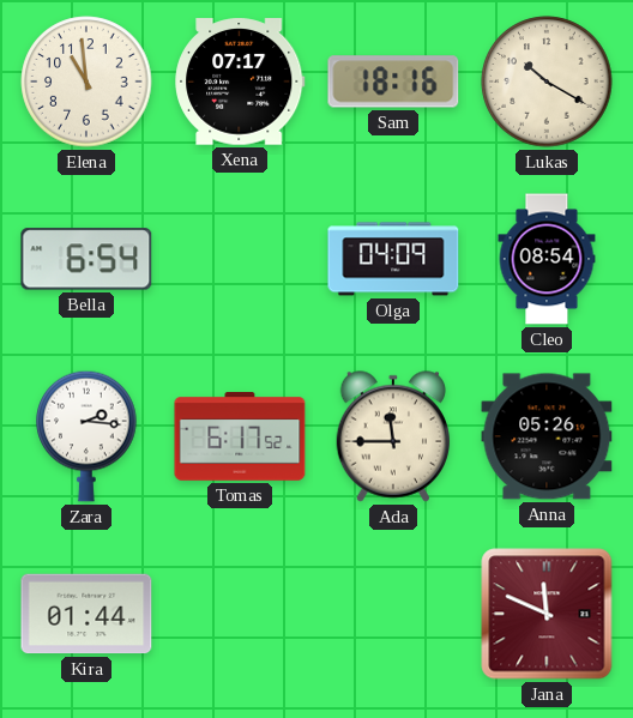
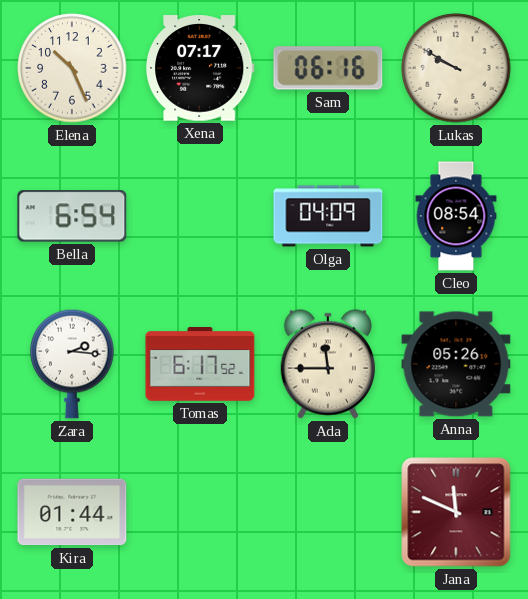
Elena: 10:59 -> 10:26 (72, 68)
Sam: 18:16 -> 06:16 (328, 68)
Lukas: 10:20 -> 9:50 (456, 68)
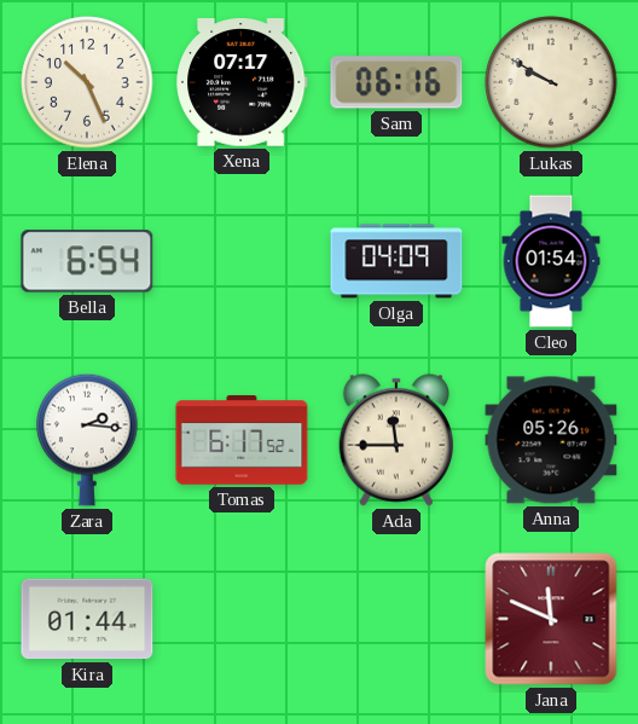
Cleo: 08:54 -> 01:54 (551, 261)
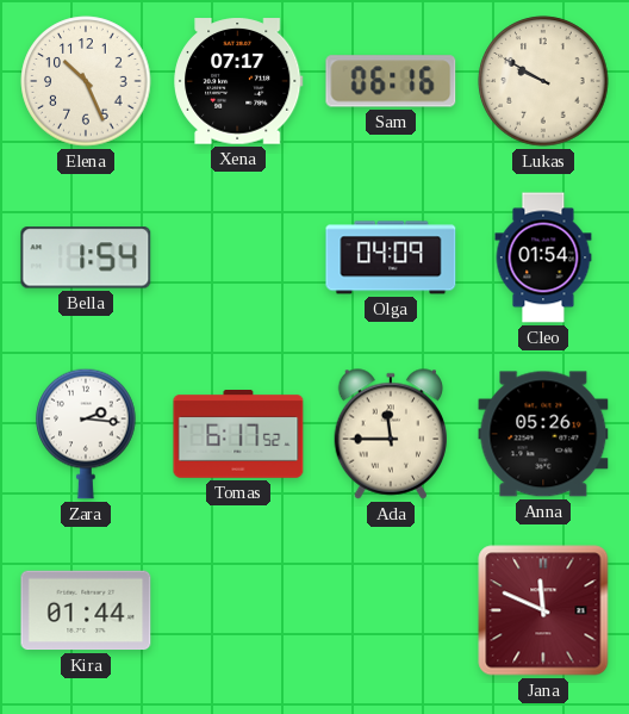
Bella: 6:54 -> 1:54 (86, 257)
